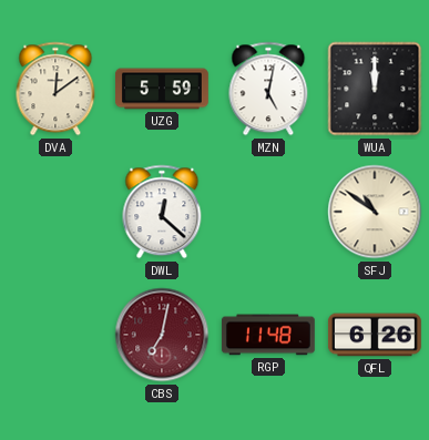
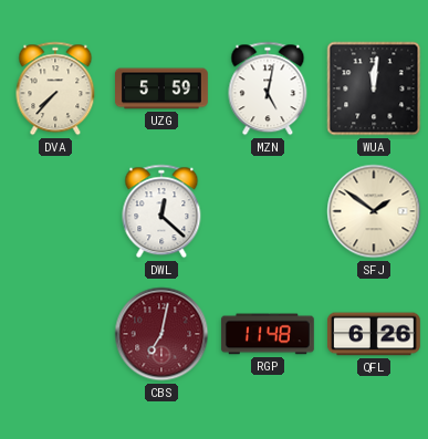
DVA: 12:09 -> 7:37 (55, 88)
WUA: 12:00 -> 12:01 (374, 88)
SFJ: 10:51 -> 1:51 (374, 211)
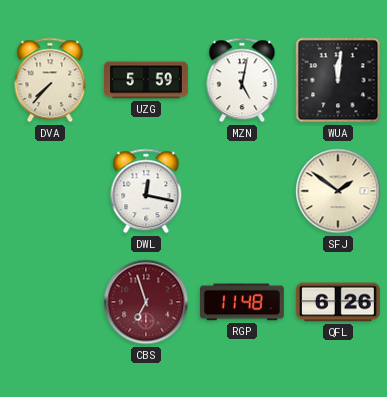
DWL: 12:22 -> 12:17 (146, 191)
CBS: 7:02 -> 6:57 (146, 302)
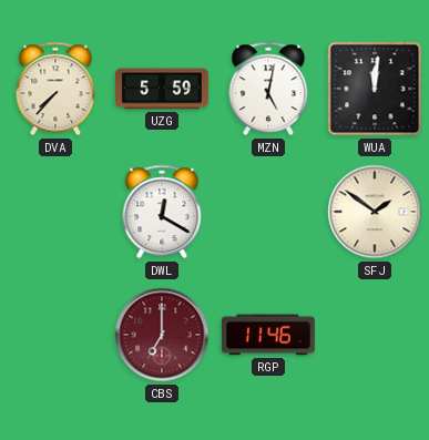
DWL: 12:17 -> 12:20 (162, 212)
CBS: 6:57 -> 7:00 (162, 335)
RGP: 11:48 -> 11:46 (268, 335)
QFL: 6:26 -> none (338, 302)
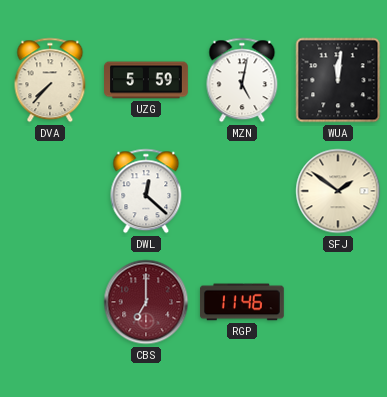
DWL: 12:20 -> 12:22 (146, 191)
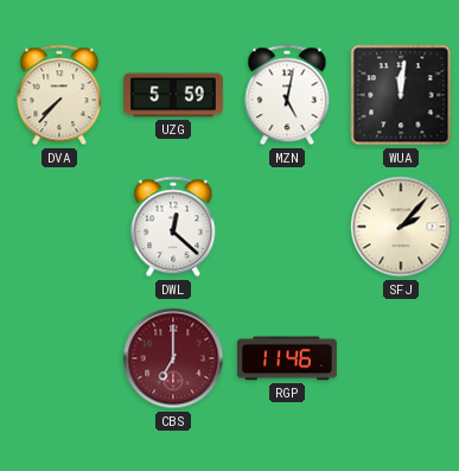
SFJ: 1:51 -> 2:07 (401, 227)
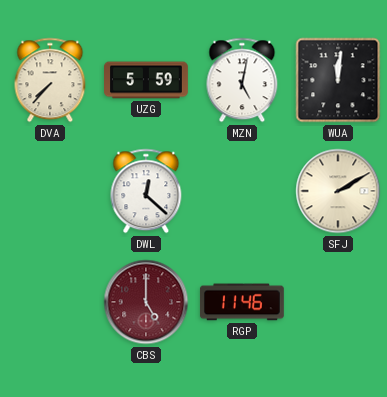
SFJ: 2:07 -> 2:10 (338, 191)
CBS: 7:00 -> 5:00 (146, 302)
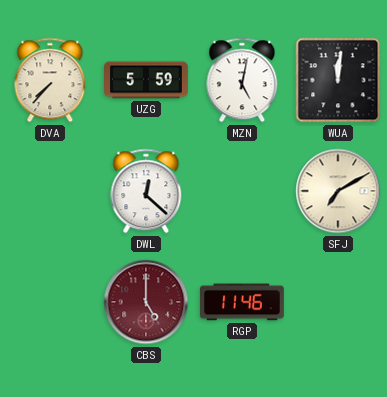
SFJ: 2:10 -> 7:10 (338, 191)
